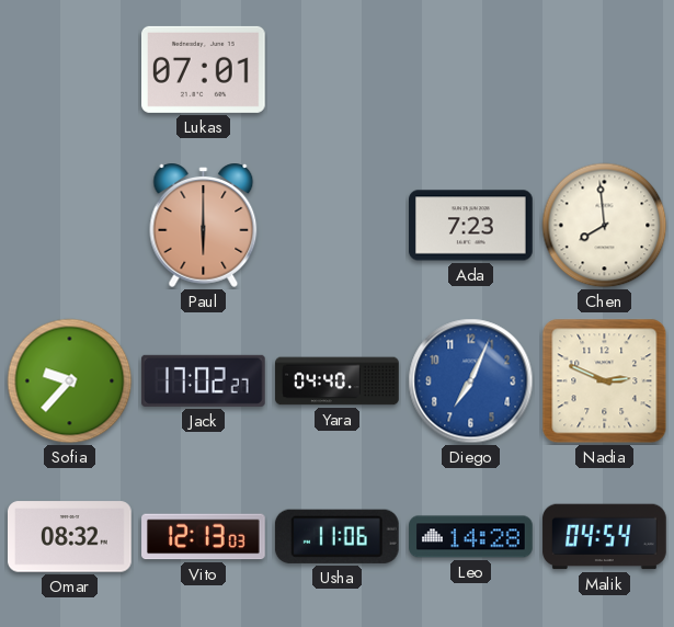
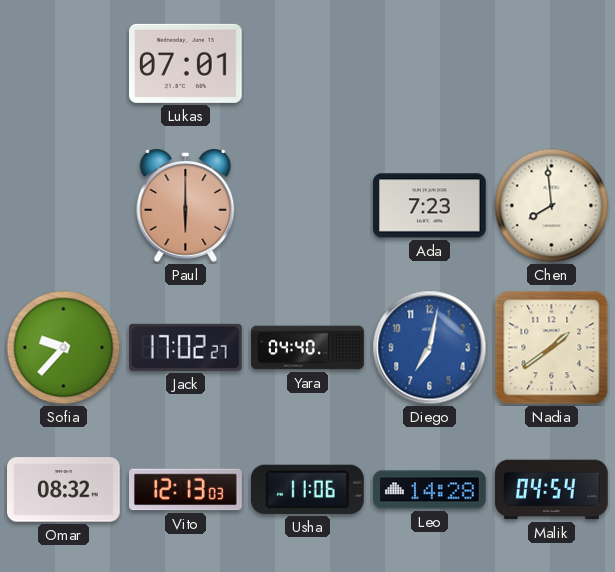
Diego: 7:04 -> 7:02 (430, 348)
Nadia: 2:49 -> 1:39 (552, 348)
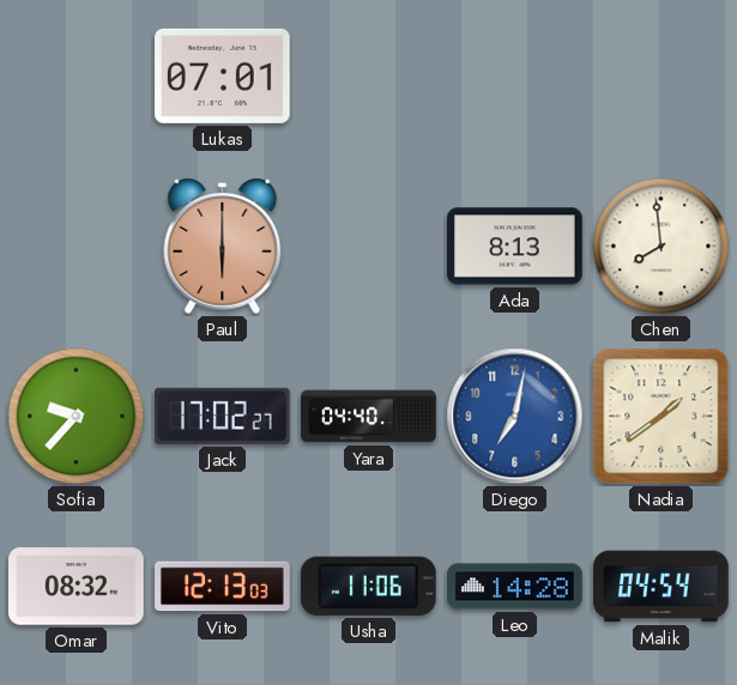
Ada: 7:23 -> 8:13 (515, 247)
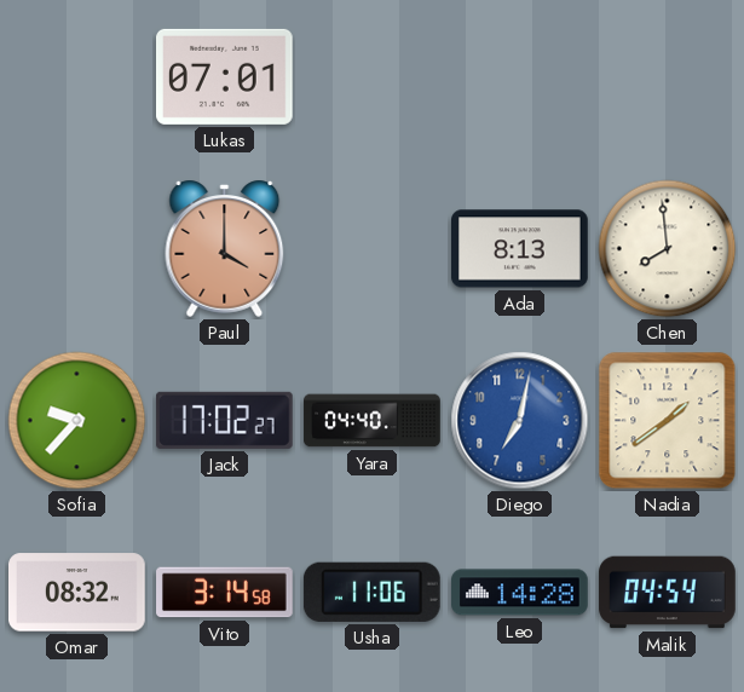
Paul: 6:00 -> 4:00 (225, 248)
Vito: 12:13 -> 3:14 (225, 593)
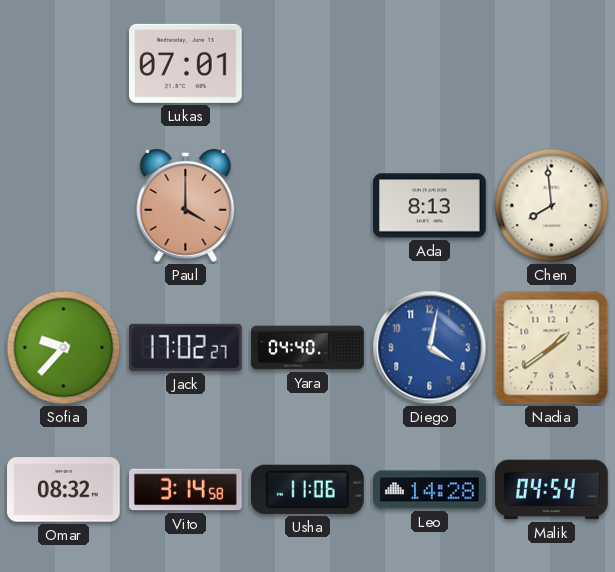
Diego: 7:02 -> 4:02 (430, 348)
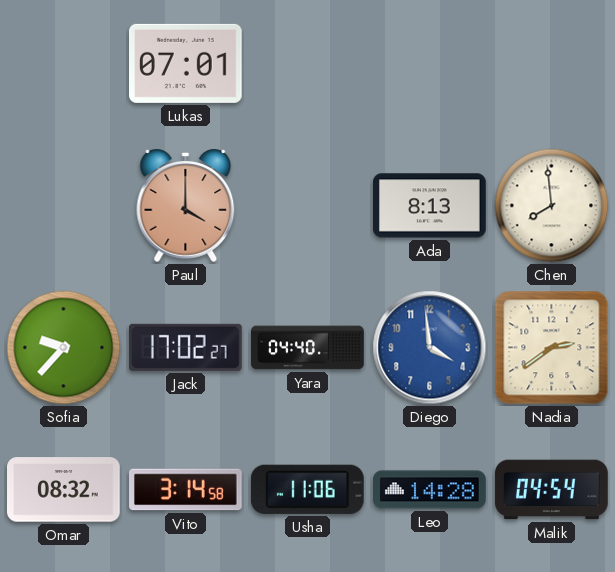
Diego: 4:02 -> 3:59 (430, 348)
Nadia: 1:39 -> 2:39 (552, 348)
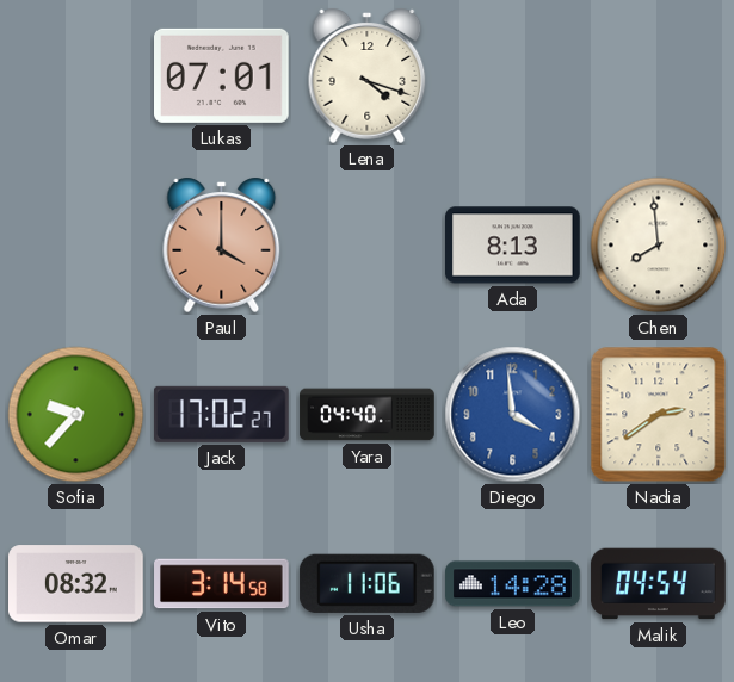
Lena: none -> 4:18 (368, 75)
